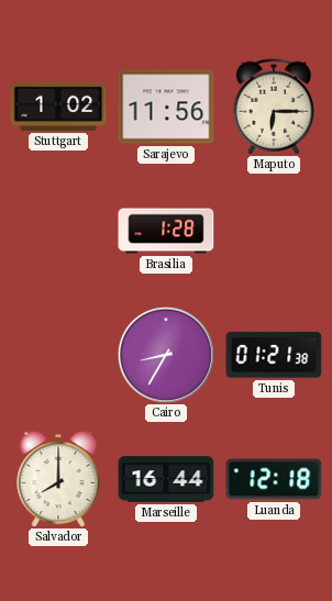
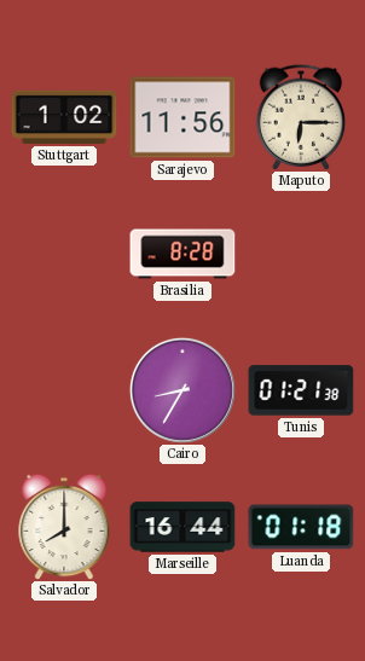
Brasilia: 1:28 -> 8:28 (182, 254)
Luanda: 12:18 -> 01:18 (301, 527)
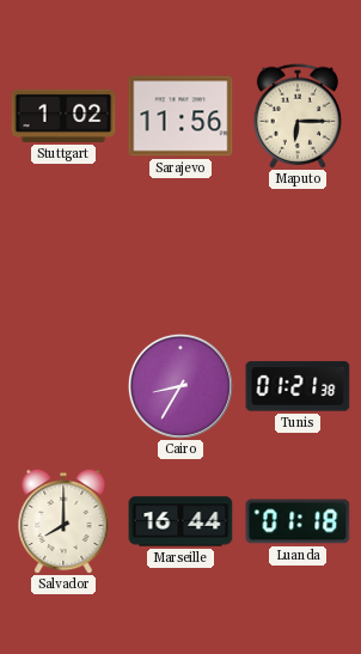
Brasilia: 8:28 -> none (182, 254)
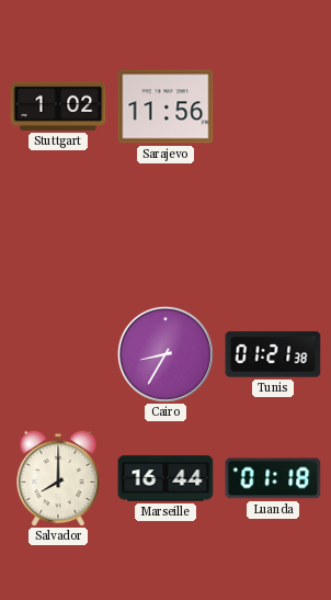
Maputo: 6:15 -> none (298, 116)
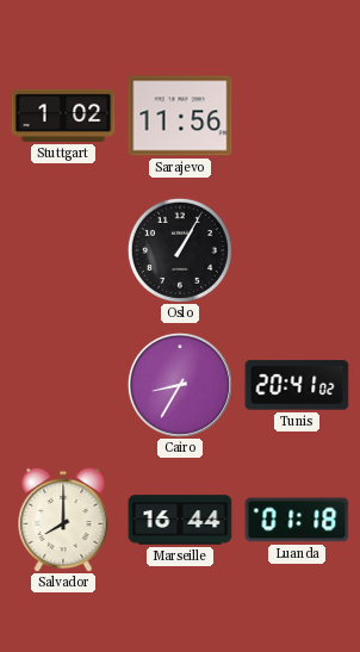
Oslo: none -> 1:05 (180, 250)
Tunis: 01:21 -> 20:41 (297, 385)
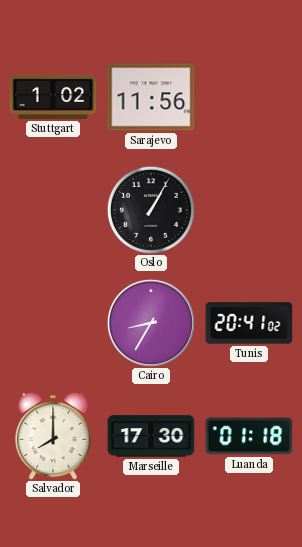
Marseille: 16:44 -> 17:30 (151, 436)
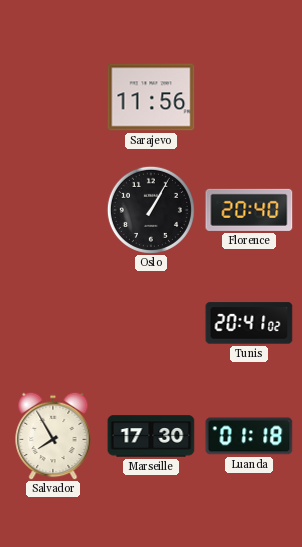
Stuttgart: 1:02 -> none (53, 97)
Florence: none -> 20:40 (249, 210)
Cairo: 8:35 -> none (151, 323)
Salvador: 8:00 -> 7:55 (53, 436)
